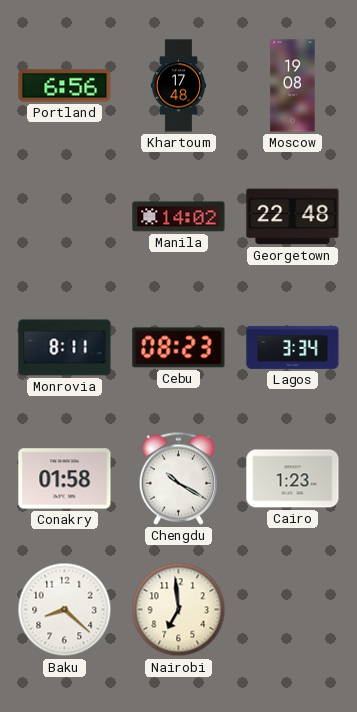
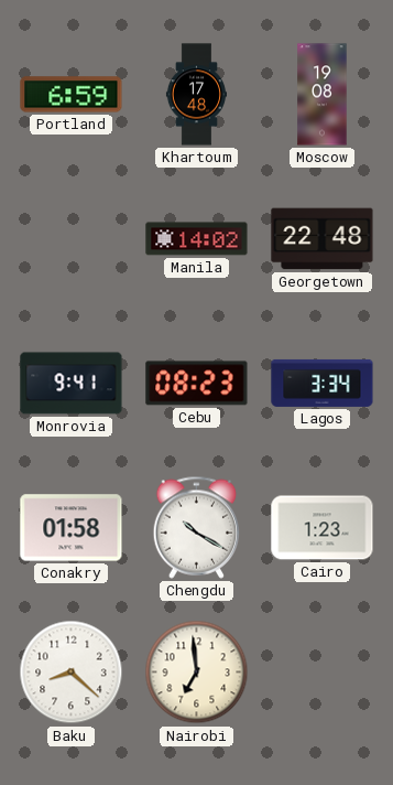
Portland: 6:56 -> 6:59 (72, 95)
Monrovia: 8:11 -> 9:41 (72, 384)
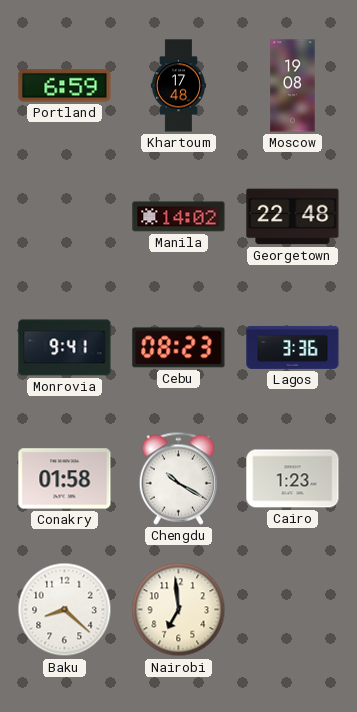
Lagos: 3:34 -> 3:36 (293, 347)
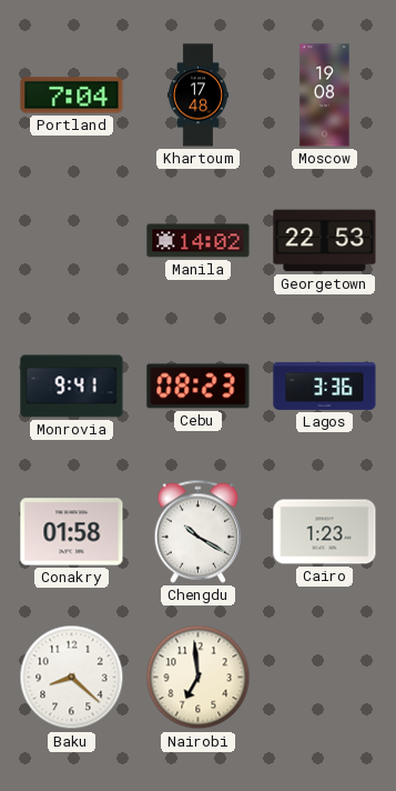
Portland: 6:59 -> 7:04 (72, 96)
Georgetown: 22:48 -> 22:53 (325, 241)
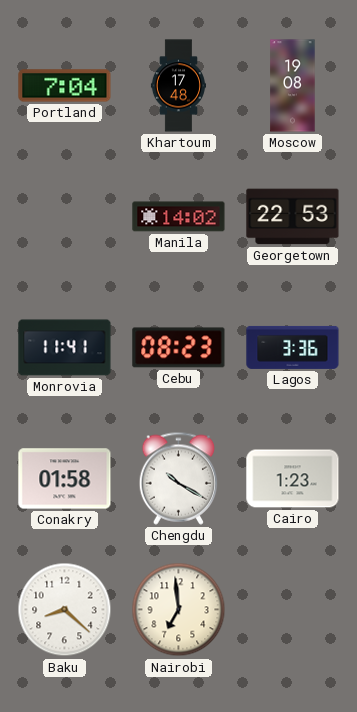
Monrovia: 9:41 -> 11:41 (65, 348)
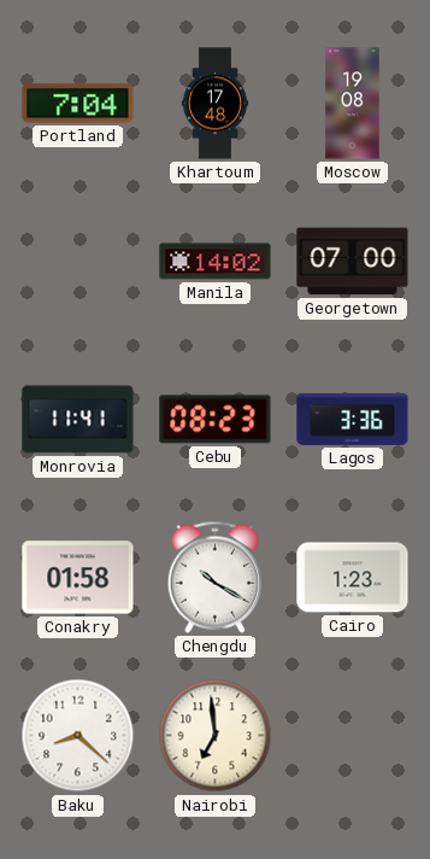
Georgetown: 22:53 -> 07:00 (353, 262)
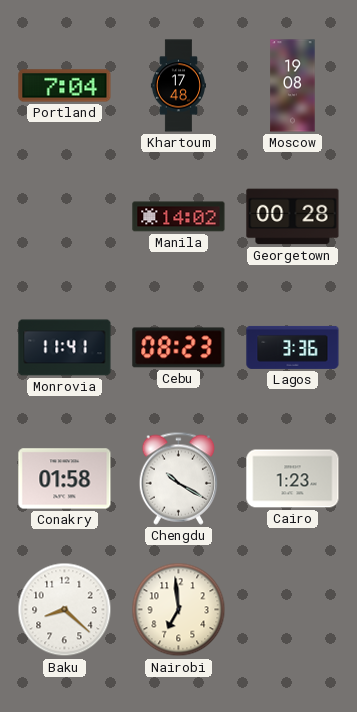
Georgetown: 07:00 -> 00:28 (293, 217)
